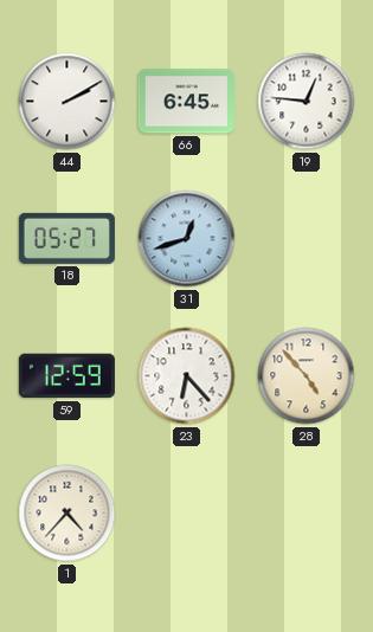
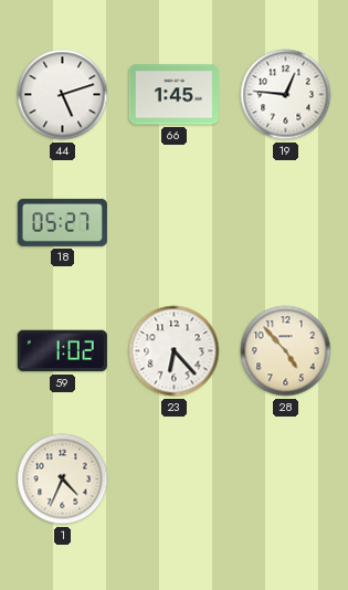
44: 2:10 -> 5:12 (63, 95)
66: 6:45 -> 1:45 (173, 95)
31: 12:42 -> none (187, 239)
59: 12:59 -> 1:02 (62, 351)
1: 4:37 -> 4:34 (63, 480)
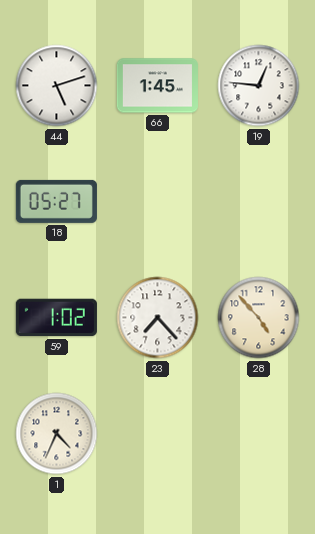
23: 6:23 -> 7:23 (158, 318)
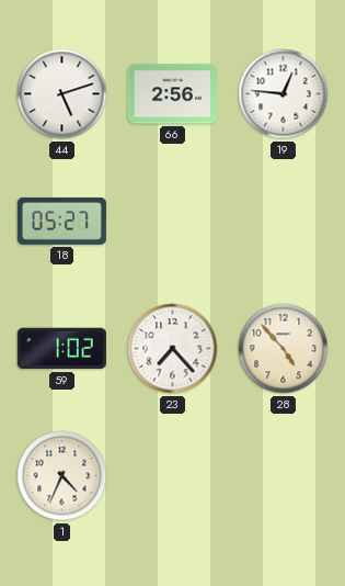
66: 1:45 -> 2:56 (172, 94)
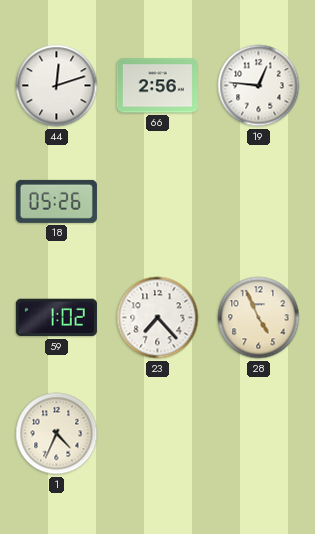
44: 5:12 -> 12:12 (57, 86)
18: 05:27 -> 05:26 (56, 201)
28: 4:53 -> 4:56 (259, 318)
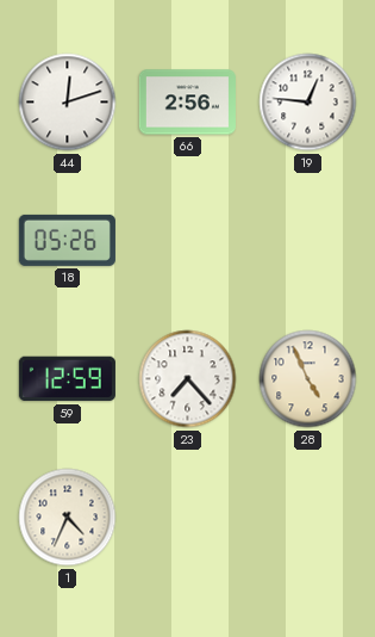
59: 1:02 -> 12:59 (67, 379)
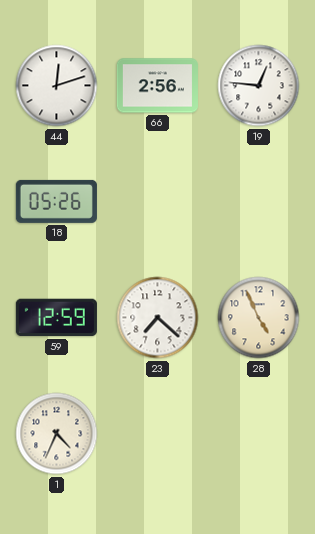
23: 7:23 -> 7:22 (158, 318)
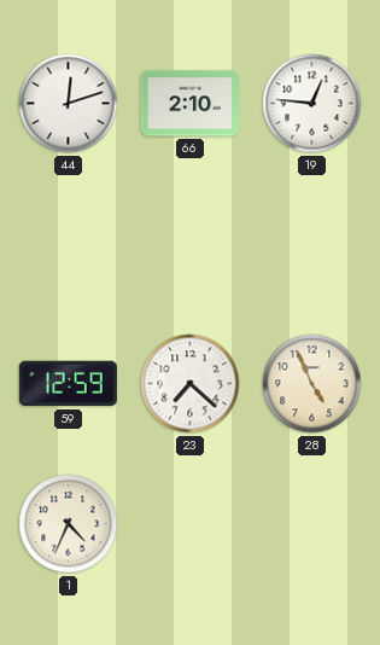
66: 2:56 -> 2:10 (189, 104)
18: 05:26 -> none (56, 201)
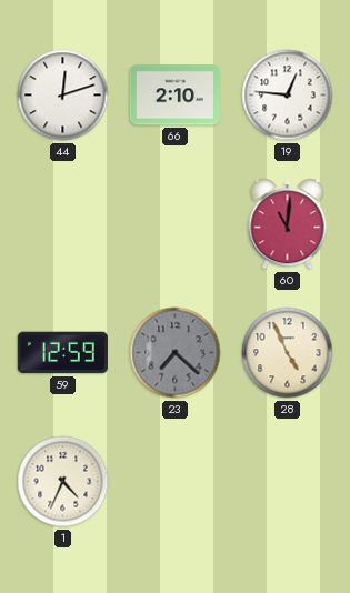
60: none -> 11:01 (288, 224)
23 dial: white -> grey (176, 353)
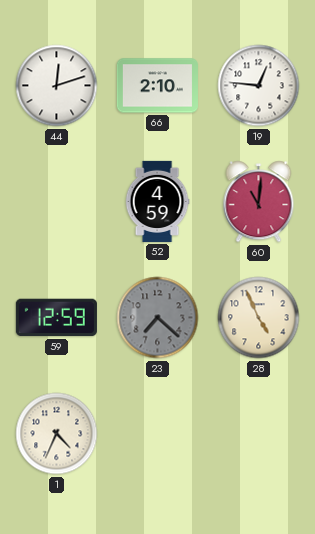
52: none -> 4:59 (157, 201)
